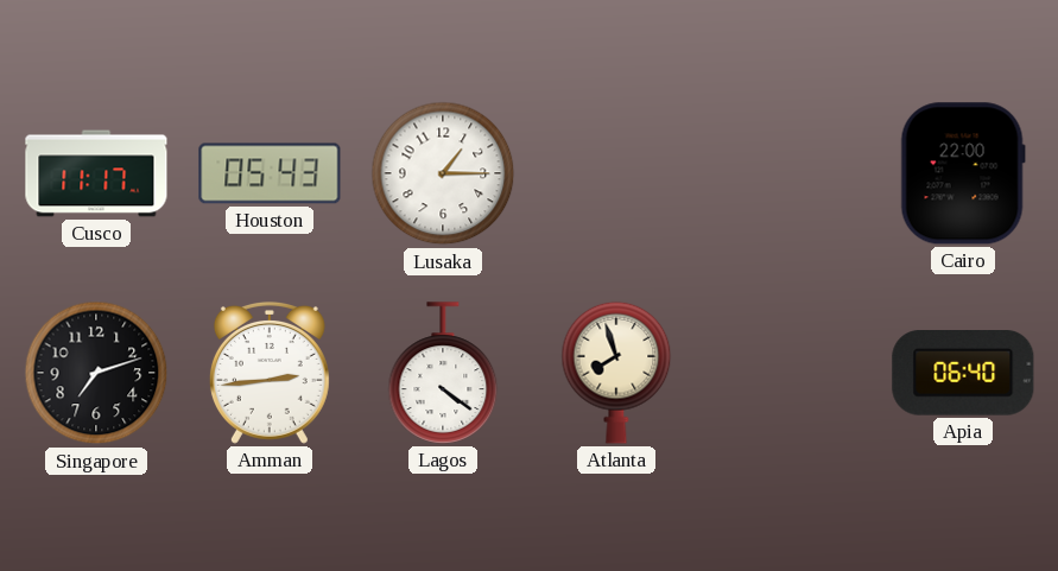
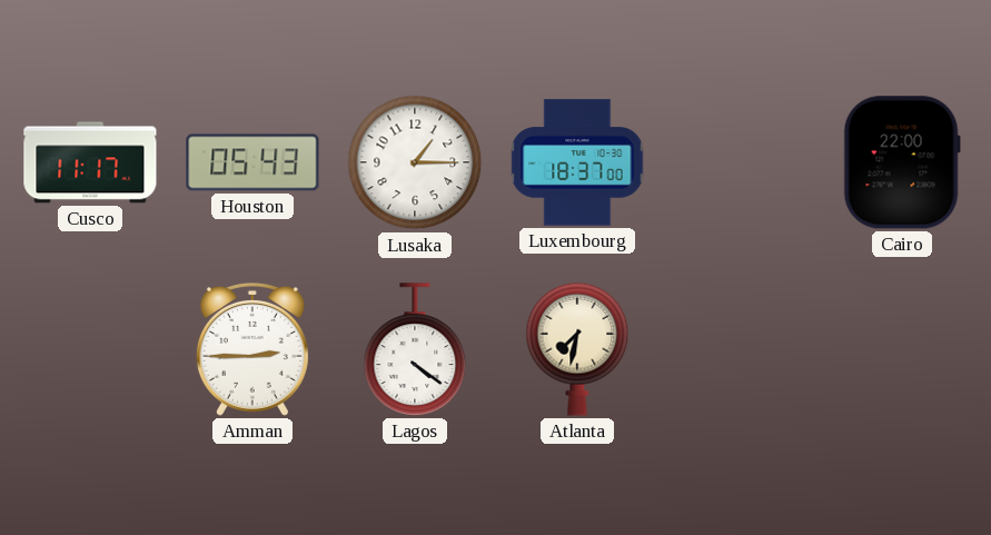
Luxembourg: none -> 18:37 (577, 162)
Singapore: 7:12 -> none (96, 373)
Amman: 2:44 -> 2:45 (252, 349)
Atlanta: 7:57 -> 7:32 (577, 349)
Apia: 06:40 -> none (963, 374)
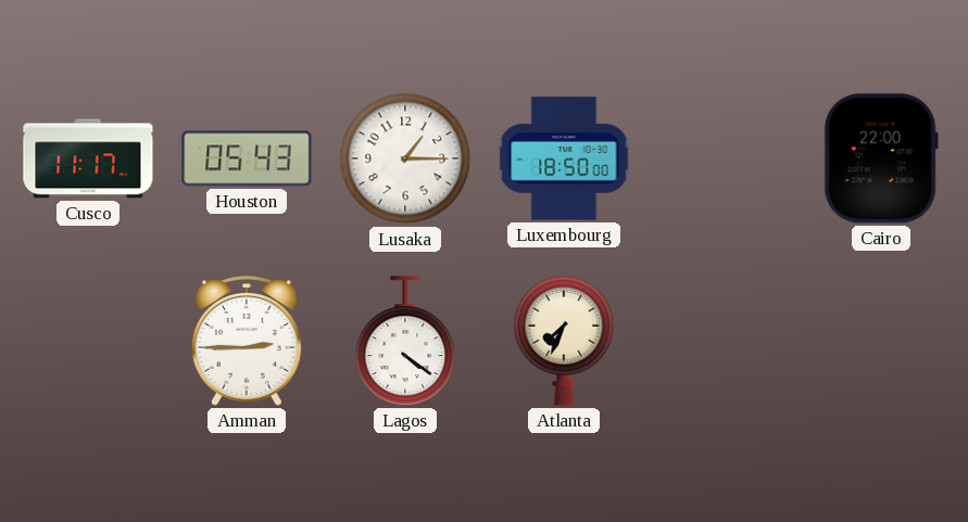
Luxembourg: 18:37 -> 18:50 (564, 158)
Atlanta: 7:32 -> 7:34 (564, 341)
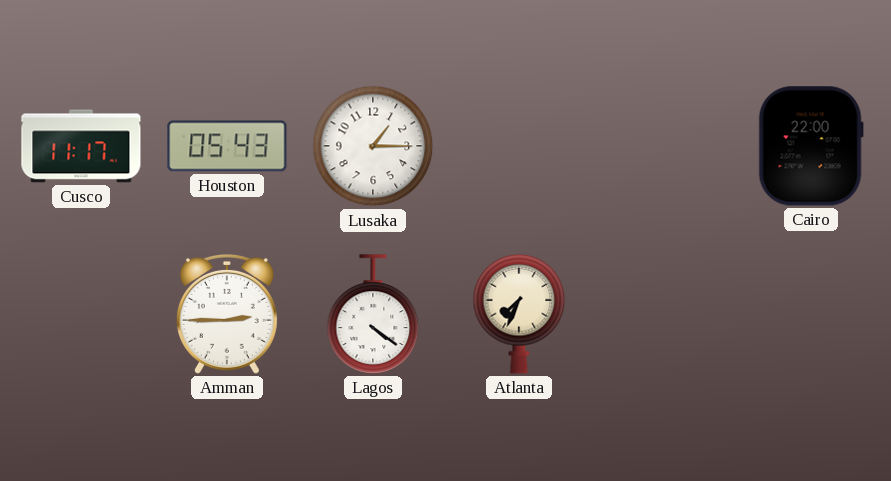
Luxembourg: 18:50 -> none (564, 158)
